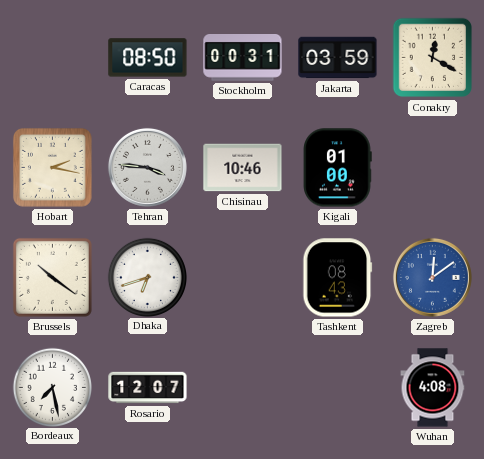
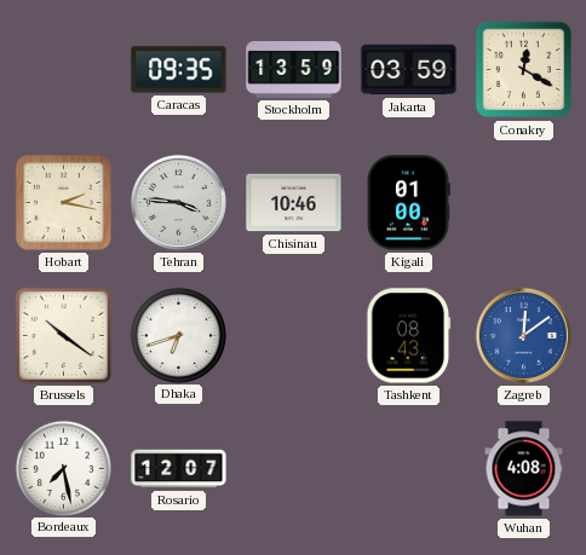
Caracas: 08:50 -> 09:35 (179, 70)
Stockholm: 00:31 -> 13:59 (294, 70)
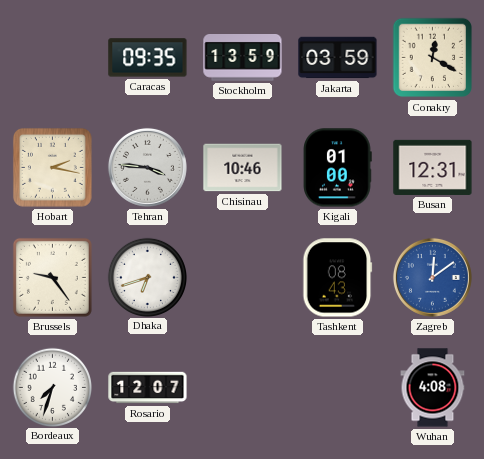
Busan: none -> 12:31 (433, 167)
Brussels: 10:21 -> 9:24 (52, 277)
Bordeaux: 7:28 -> 7:33 (52, 387)
